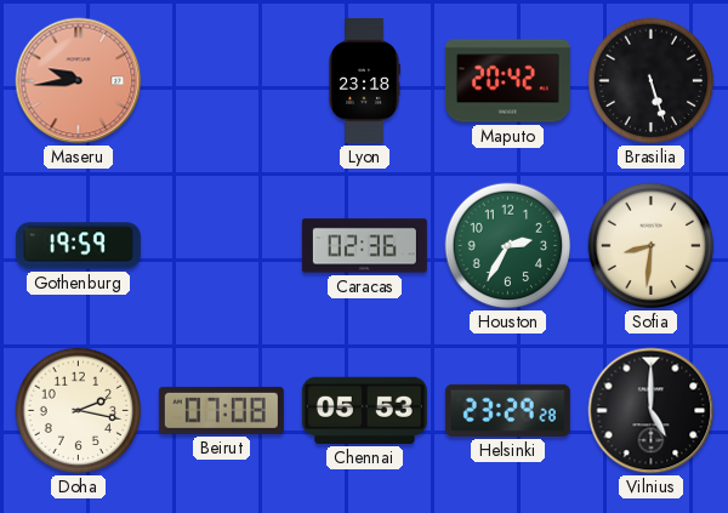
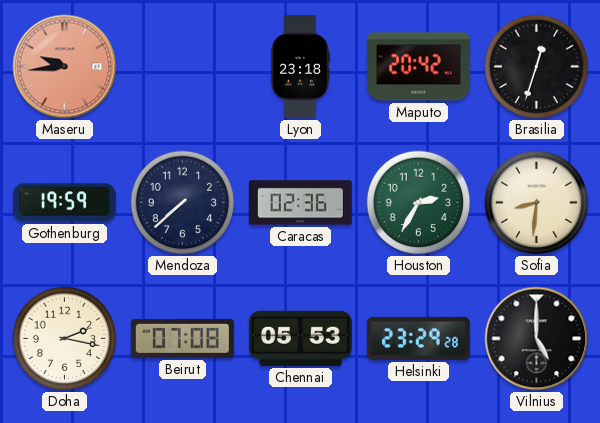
Brasilia: 5:27 -> 12:33 (537, 67)
Mendoza: none -> 7:38 (183, 203)
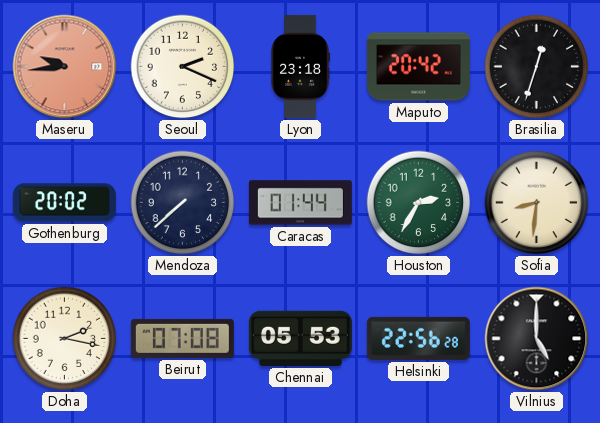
Seoul: none -> 2:19 (183, 67)
Gothenburg: 19:59 -> 20:02 (64, 203)
Caracas: 02:36 -> 01:44 (300, 203)
Helsinki: 23:29 -> 22:56 (418, 338)
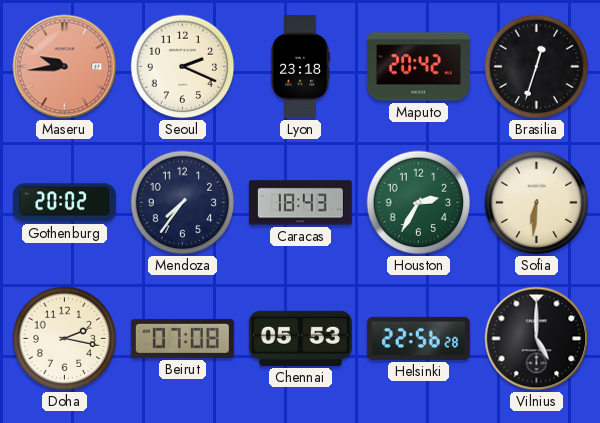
Mendoza: 7:38 -> 7:36 (183, 203)
Caracas: 01:44 -> 18:43 (300, 203)
Sofia: 8:31 -> 6:31 (537, 203)
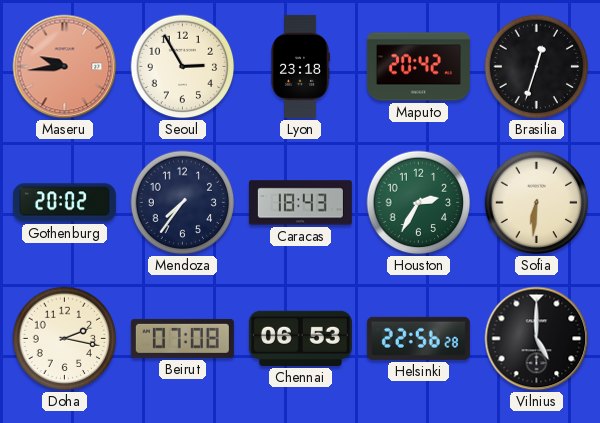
Seoul: 2:19 -> 2:55 (183, 67)
Chennai: 05:53 -> 06:53 (300, 338)
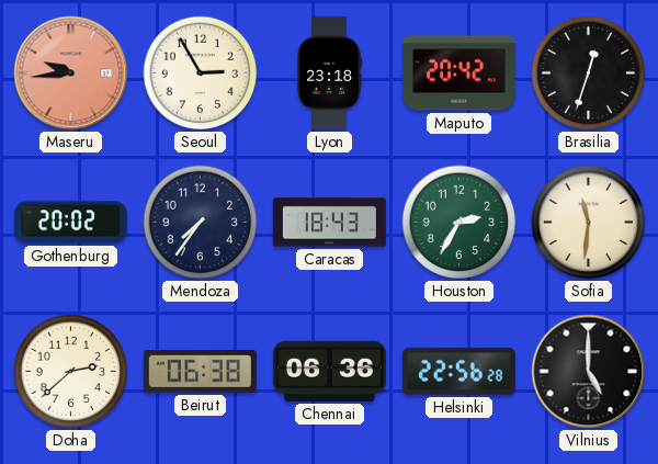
Sofia: 6:31 -> 11:31 (589, 223)
Doha: 2:17 -> 2:38 (71, 372)
Beirut: 07:08 -> 06:38 (200, 371)
Chennai: 06:53 -> 06:36 (329, 371)
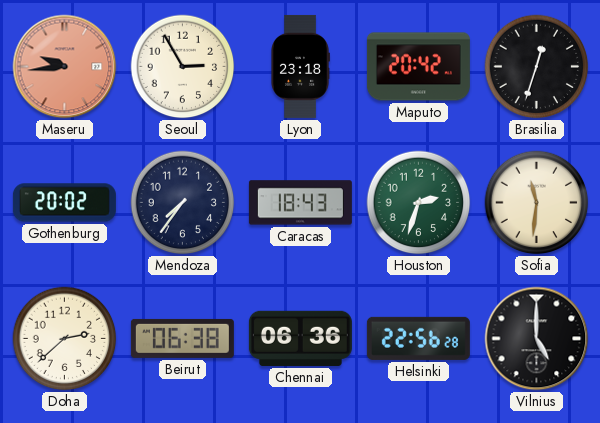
Houston: 2:35 -> 2:33 (419, 203)
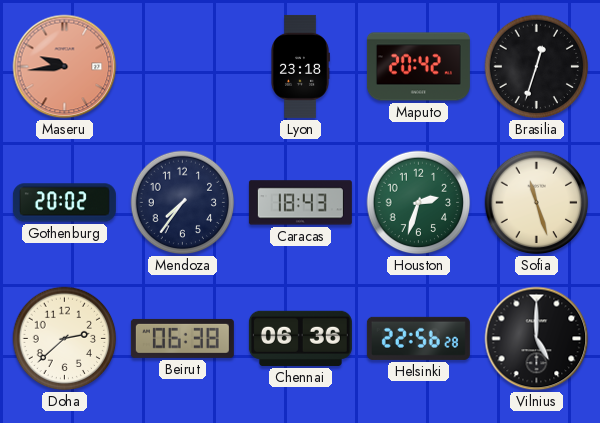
Seoul: 2:55 -> none (183, 67)
Sofia: 11:31 -> 11:27 (537, 203)
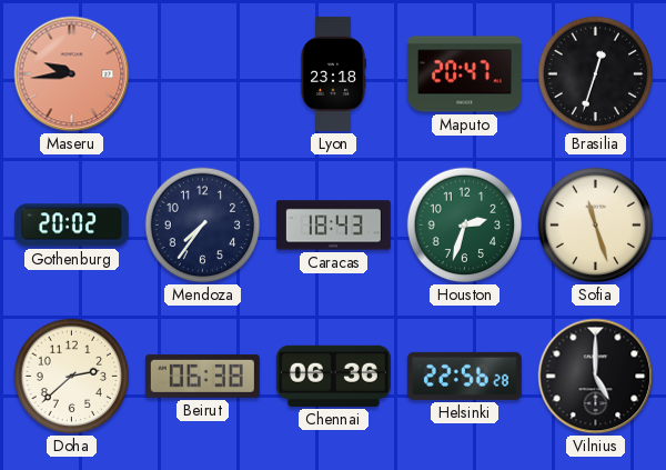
Maputo: 20:42 -> 20:47 (464, 74)
